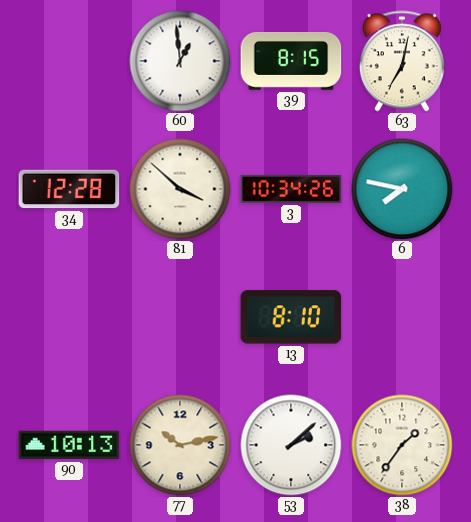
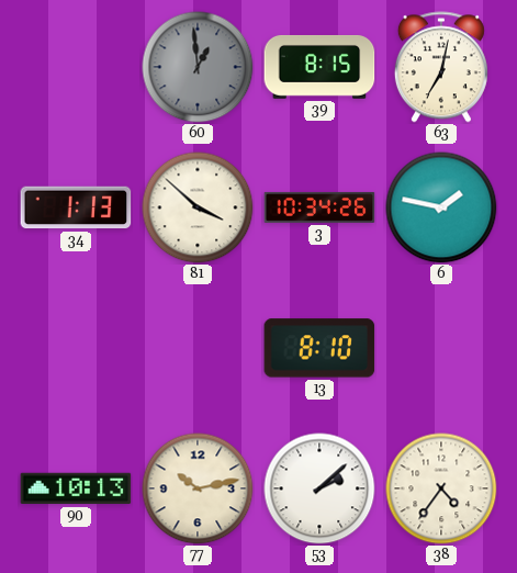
60 dial: white -> grey (198, 67)
34: 12:28 -> 1:13 (76, 207)
6: 7:47 -> 1:47 (441, 207)
38: 1:36 -> 4:36 (441, 488)
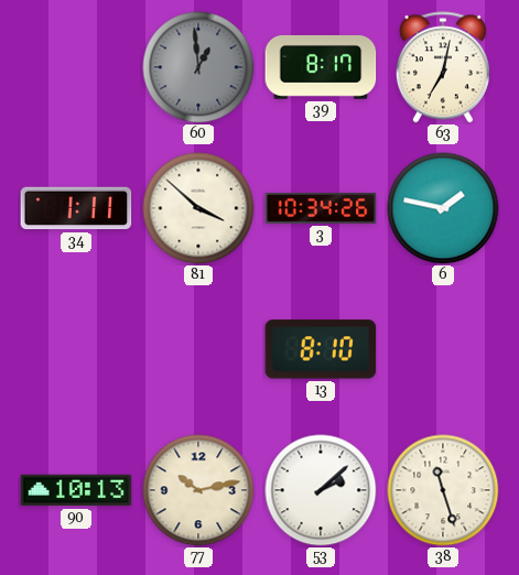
39: 8:15 -> 8:17 (321, 67)
34: 1:13 -> 1:11 (76, 208)
38: 4:36 -> 11:27 (443, 490)
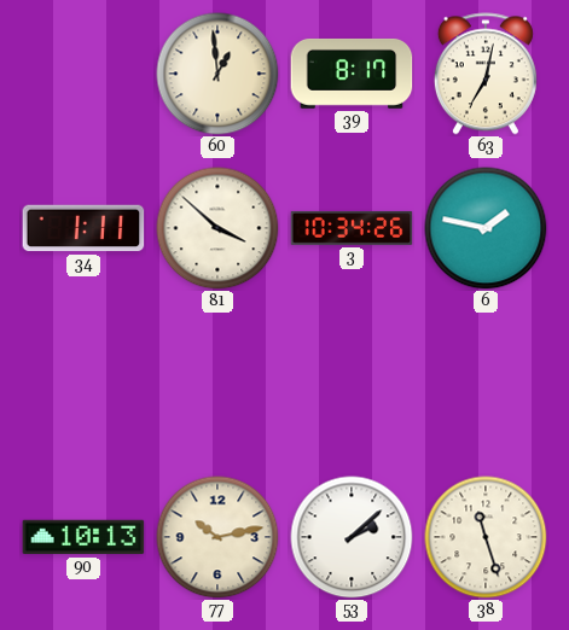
60 dial: grey -> cream (217, 74)
13: 8:10 -> none (321, 349)
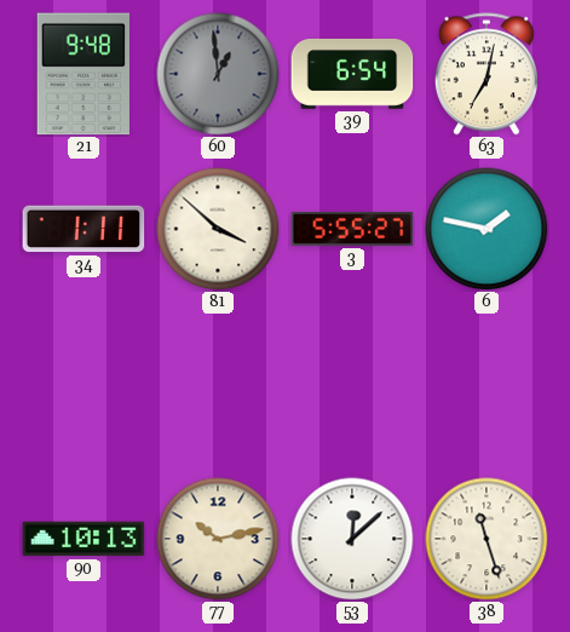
21: none -> 9:48 (84, 74)
60 dial: cream -> grey (218, 74)
39: 8:17 -> 6:54 (352, 74)
3: 10:34 -> 5:55 (352, 229)
53: 2:08 -> 12:08 (352, 539)
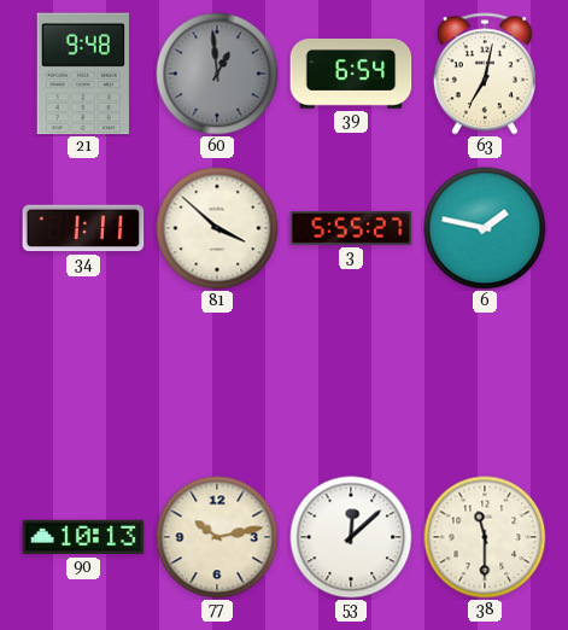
38: 11:27 -> 11:30 (485, 537)
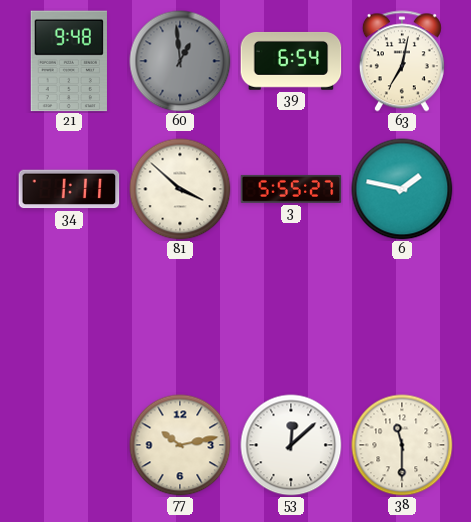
90: 10:13 -> none (83, 537)
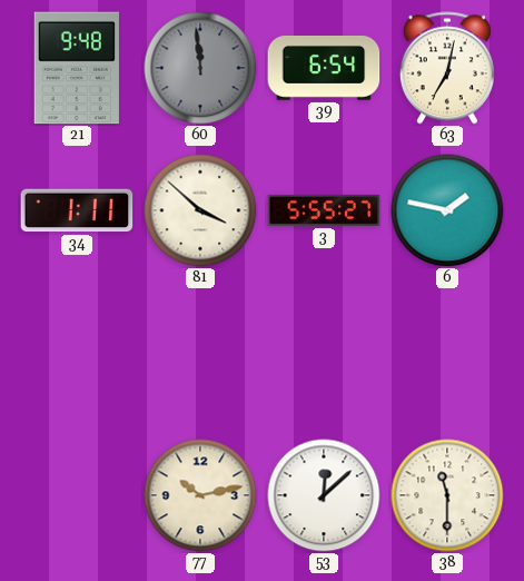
60: 12:59 -> 11:59 (200, 68)
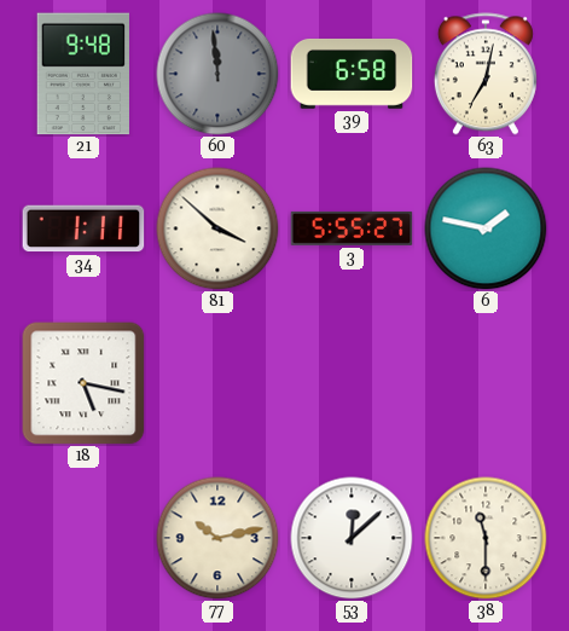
39: 6:54 -> 6:58 (352, 74)
18: none -> 5:17 (83, 383)
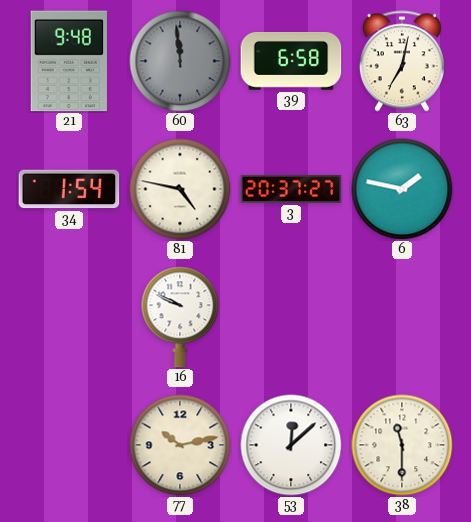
34: 1:11 -> 1:54 (69, 189)
81: 3:52 -> 4:47 (180, 189)
3: 5:55 -> 20:37 (291, 189)
18: 5:17 -> none (83, 383)
16: none -> 9:49 (180, 317)
